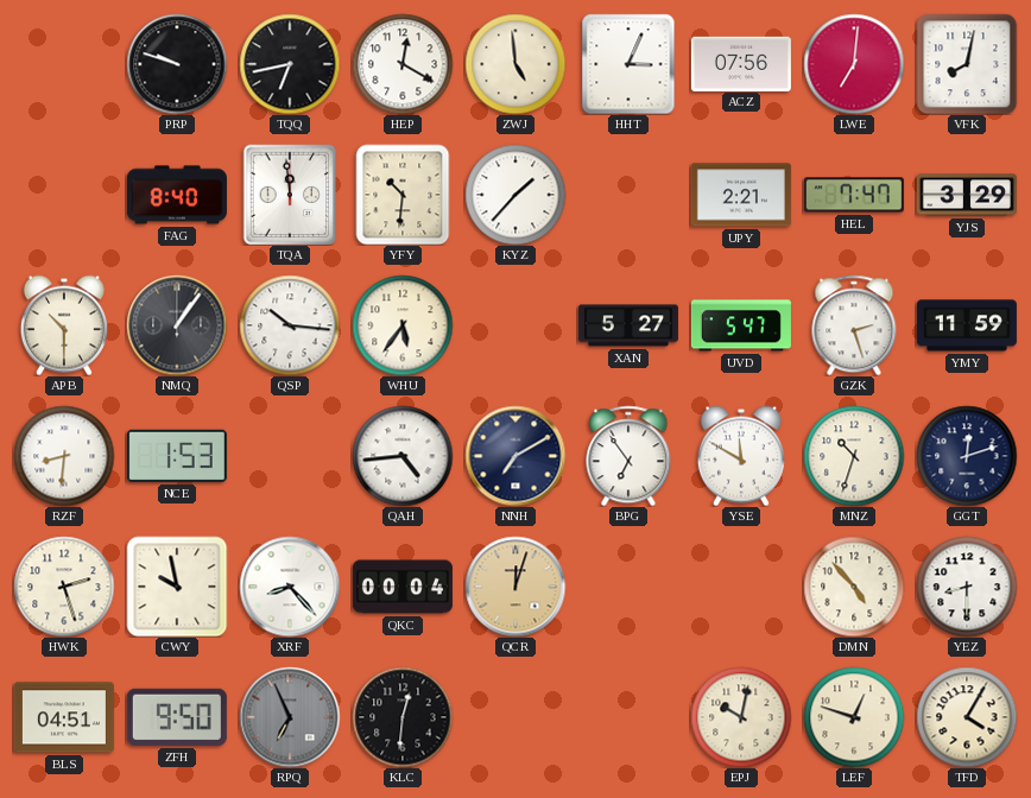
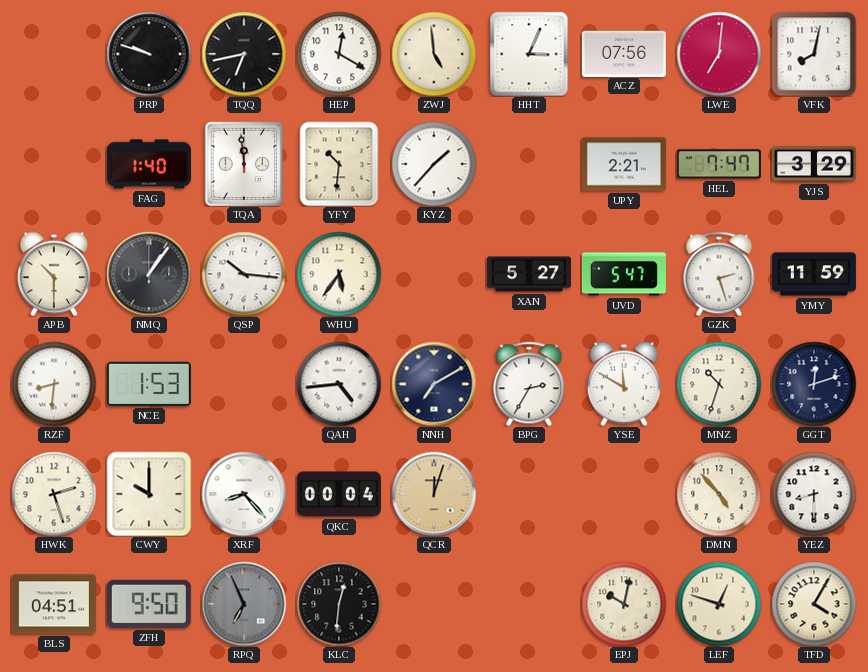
FAG: 8:40 -> 1:40 (149, 164)
BPG: 6:54 -> 2:35 (529, 384)
CWY: 9:58 -> 10:00 (149, 494)
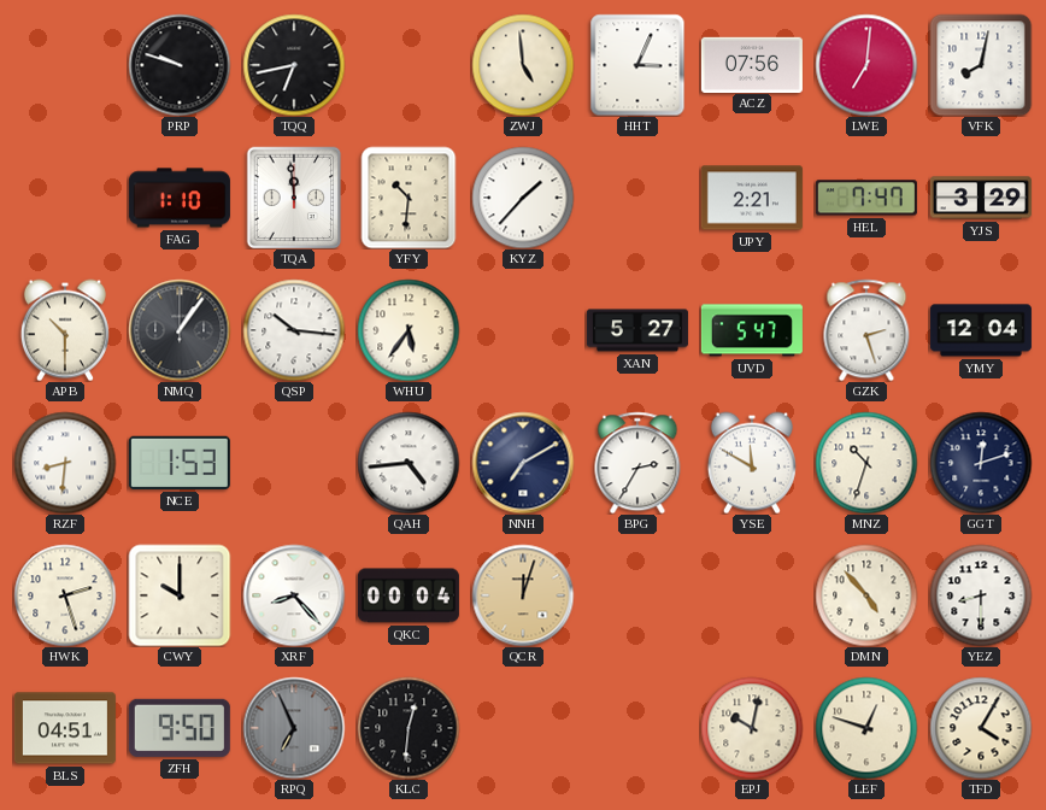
HEP: 12:20 -> none (339, 54)
FAG: 1:40 -> 1:10 (180, 198)
YMY: 11:59 -> 12:04 (981, 330)
